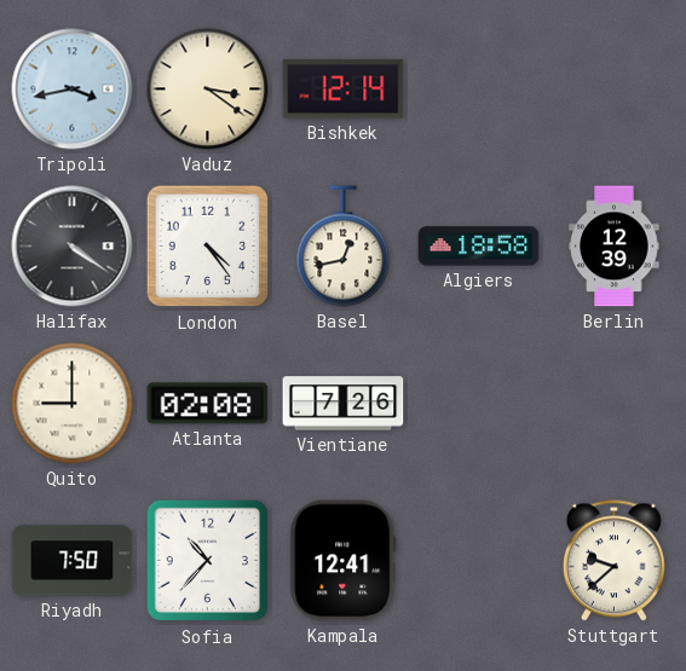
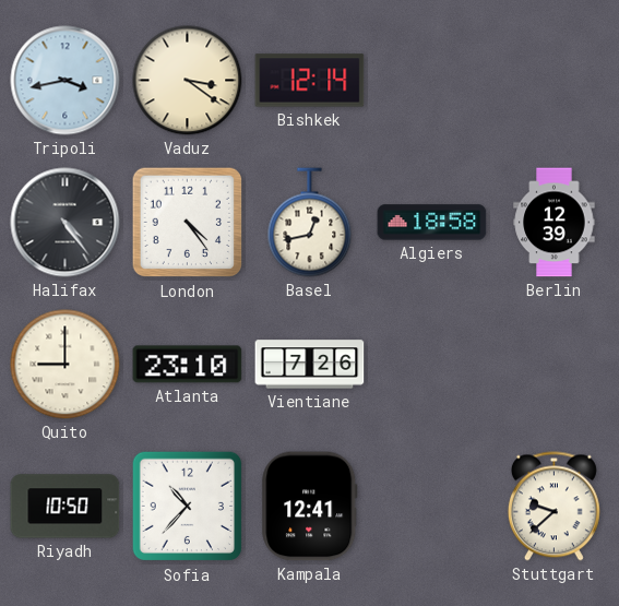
Halifax: 4:21 -> 4:24 (66, 223)
Atlanta: 02:08 -> 23:10 (188, 365)
Riyadh: 7:50 -> 10:50 (66, 507)
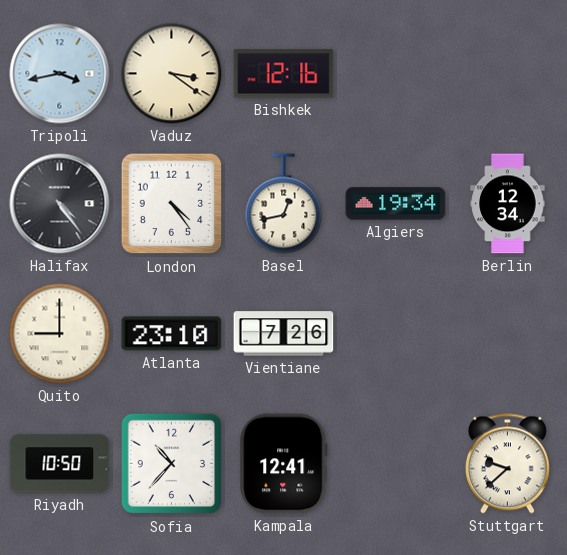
Bishkek: 12:14 -> 12:16 (284, 74)
Algiers: 18:58 -> 19:34 (396, 204)
Berlin: 12:39 -> 12:34 (508, 204)
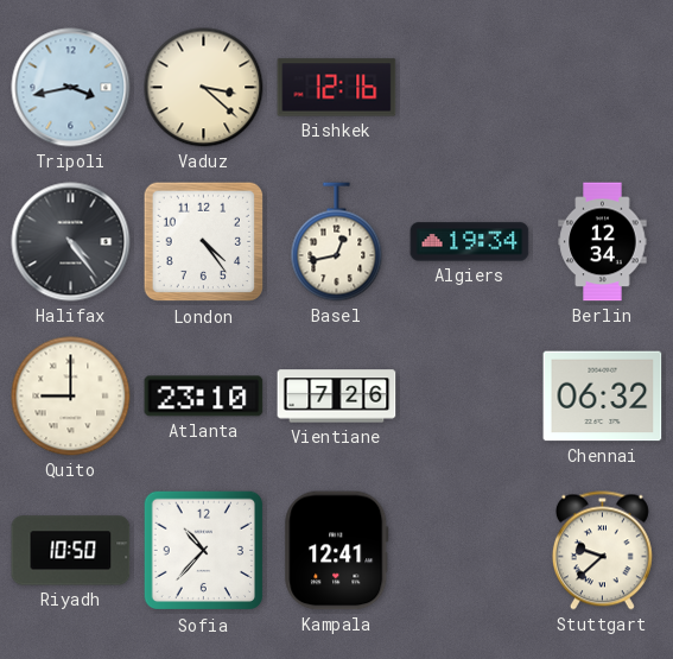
Vaduz: 3:21 -> 3:22 (204, 88)
Chennai: none -> 06:32 (603, 397)
